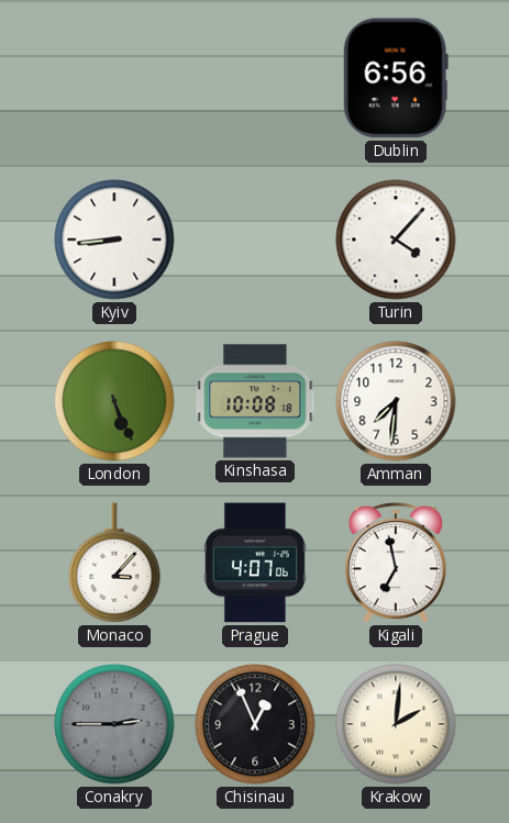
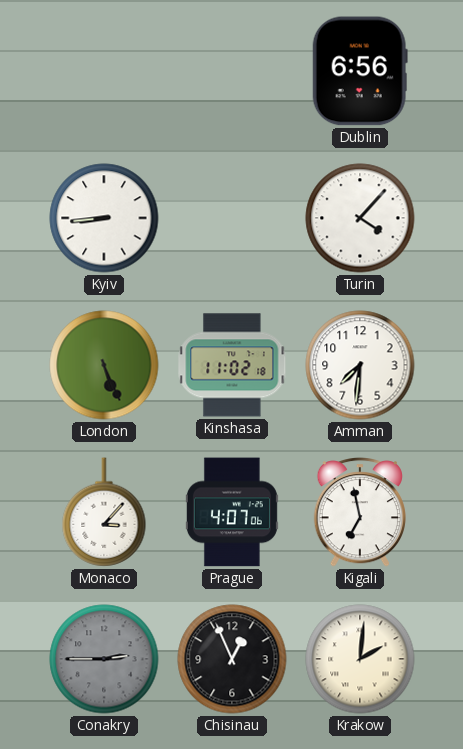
Kinshasa: 10:08 -> 11:02 (232, 365)
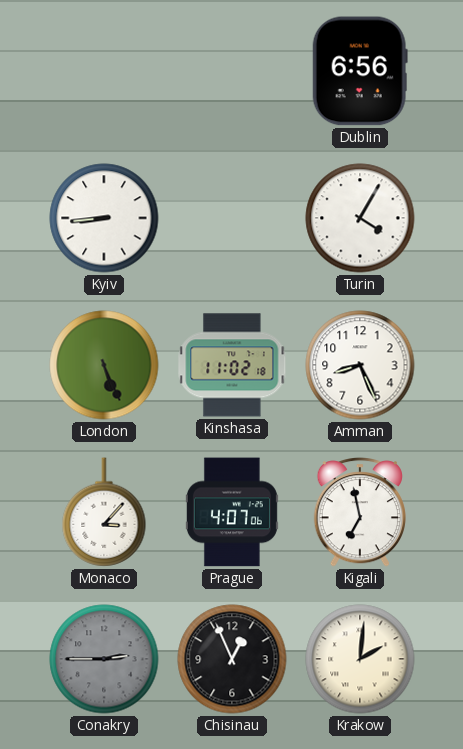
Turin: 4:07 -> 4:05 (360, 218)
Amman: 7:31 -> 8:26 (360, 365)
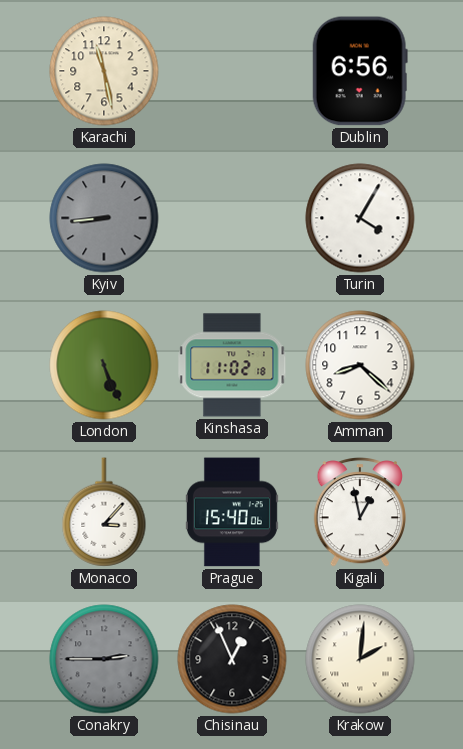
Karachi: none -> 11:28 (104, 71)
Kyiv dial: white -> grey (104, 218)
Amman: 8:26 -> 8:22 (360, 365)
Prague: 4:07 -> 15:40 (232, 512)
Kigali: 6:58 -> 12:58 (360, 512)
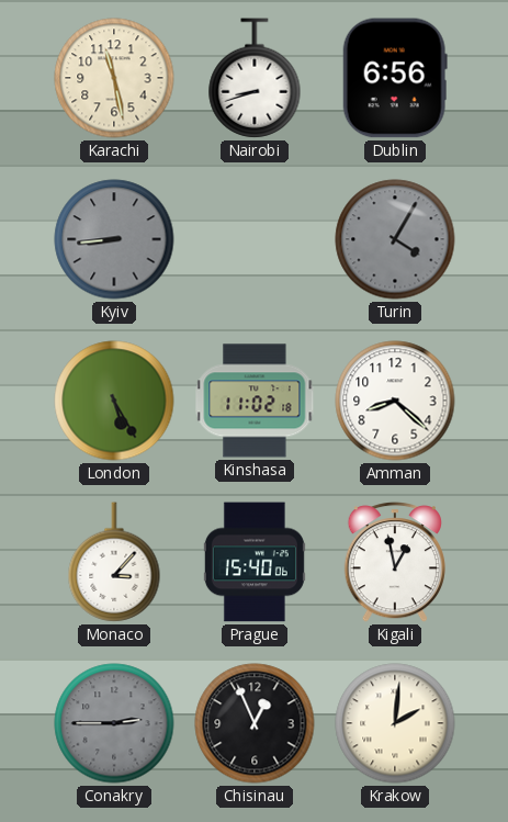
Nairobi: none -> 8:42 (255, 78)
Turin dial: white -> grey (395, 239)
London: 5:26 -> 5:25 (114, 401)
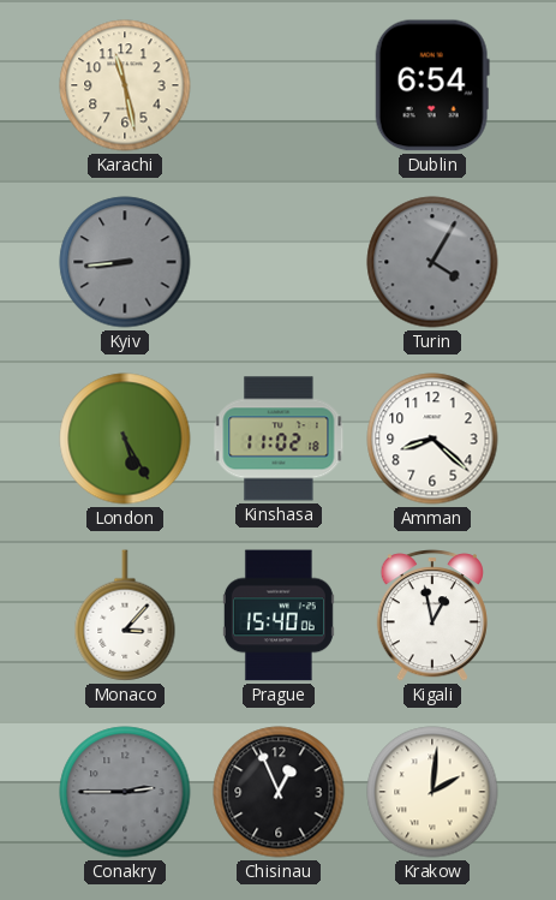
Nairobi: 8:42 -> none (255, 78)
Dublin: 6:56 -> 6:54 (432, 85)
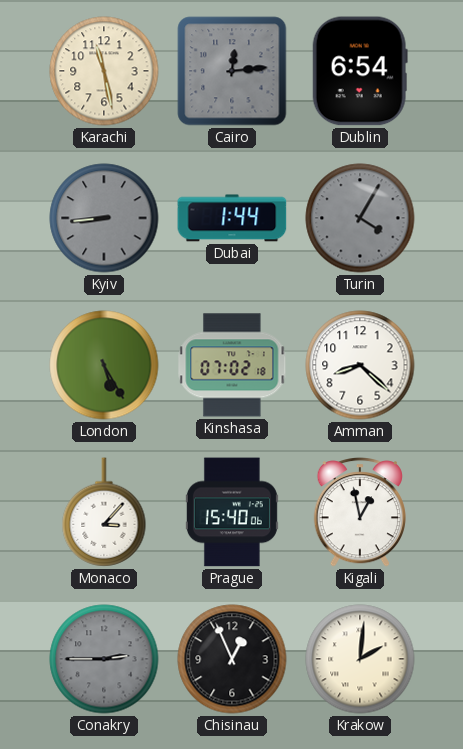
Cairo: none -> 12:14 (232, 71)
Dubai: none -> 1:44 (232, 218)
Kinshasa: 11:02 -> 07:02 (232, 365)
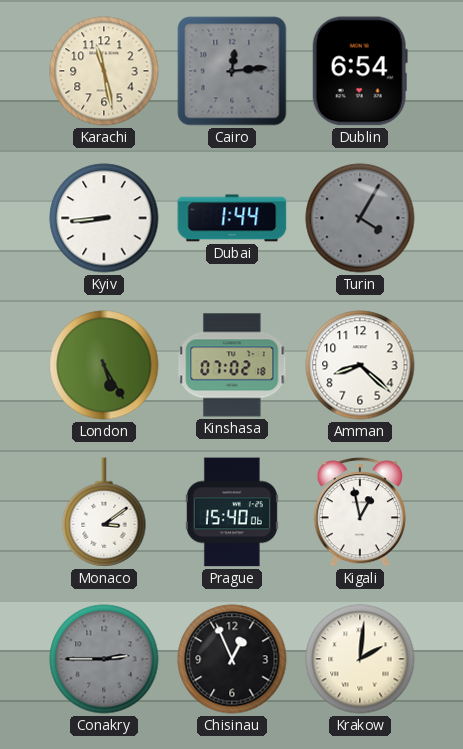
Kyiv dial: grey -> white (104, 218)
Monaco: 3:07 -> 3:09 (104, 512)
